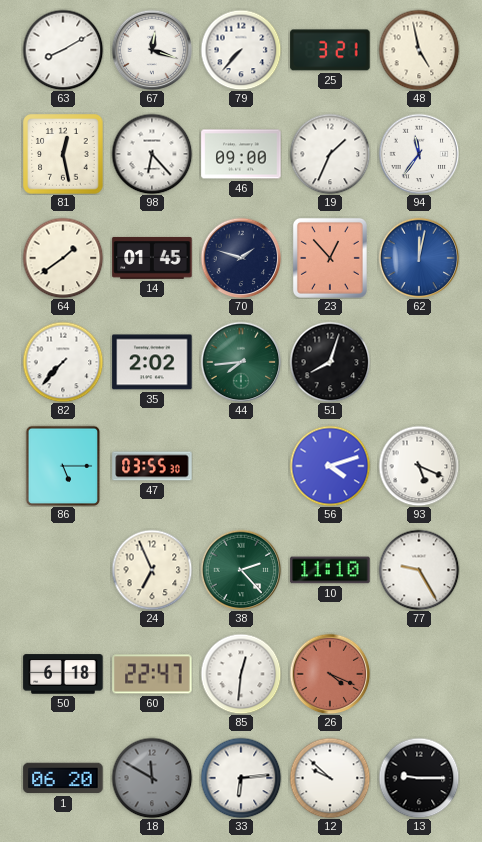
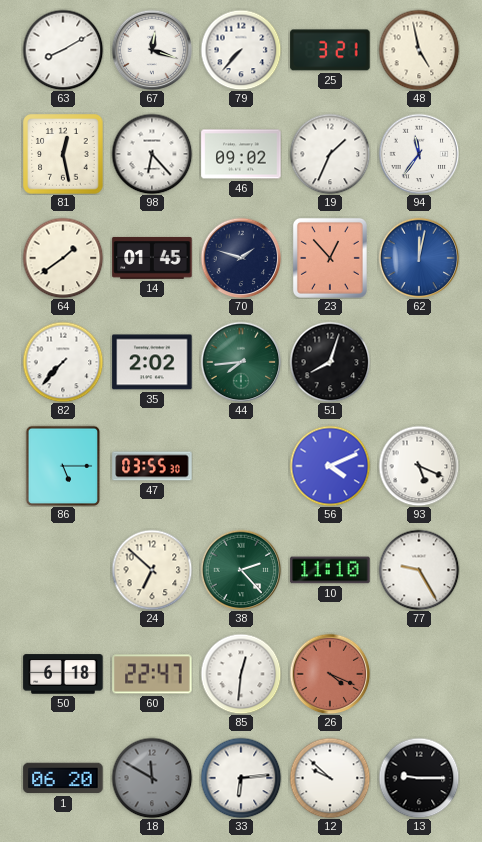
46: 09:00 -> 09:02 (241, 154)
56: 4:12 -> 4:11 (330, 466)
24: 6:56 -> 6:52 (152, 570)
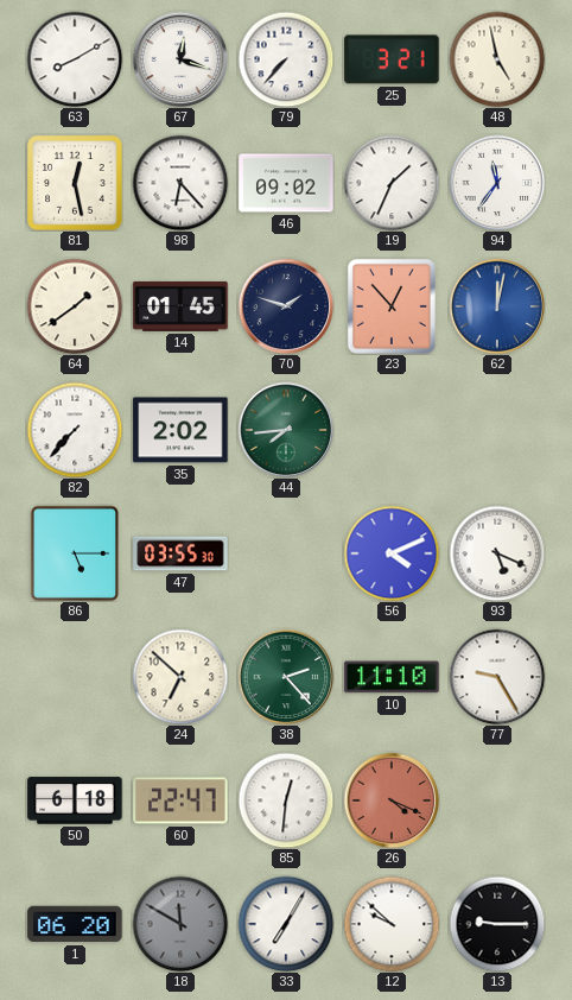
51: 8:03 -> none (330, 362)
33: 6:14 -> 7:05 (286, 924)
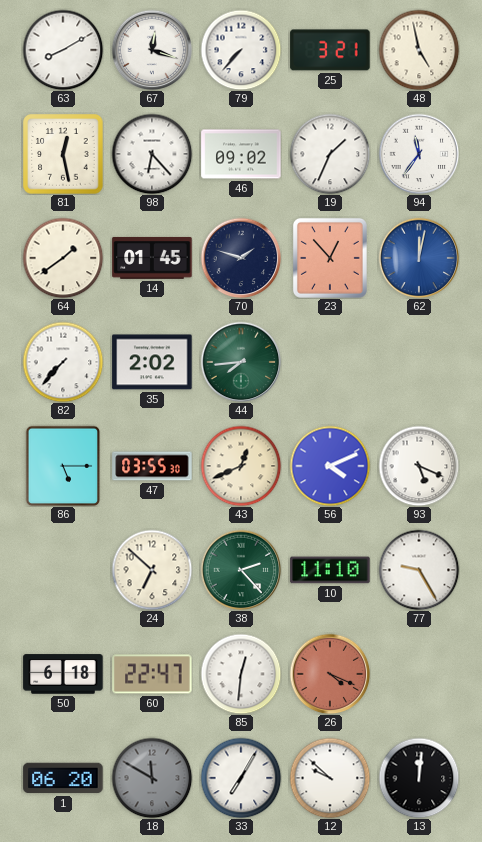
43: none -> 12:41 (241, 466)
13: 9:15 -> 12:01 (419, 778)
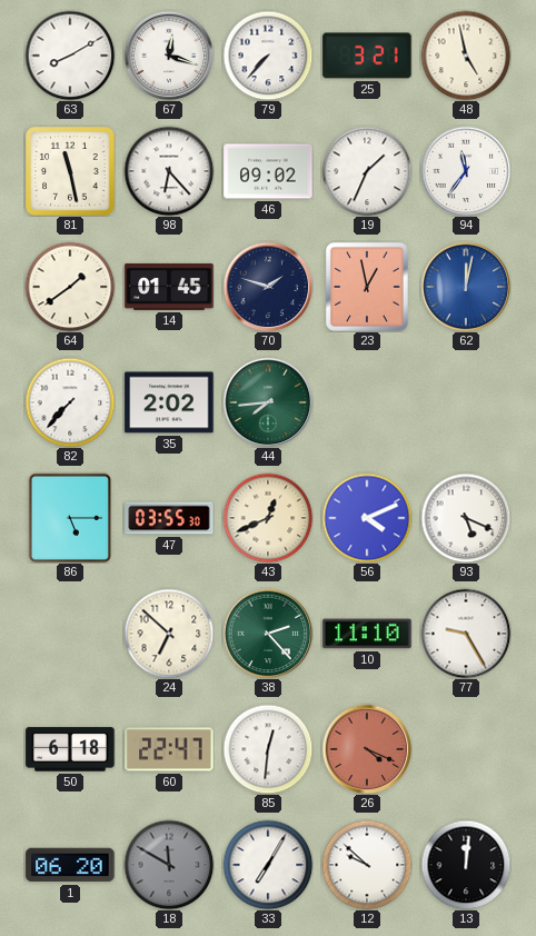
81: 12:28 -> 11:28 (70, 171)
23: 12:53 -> 12:58 (367, 287)
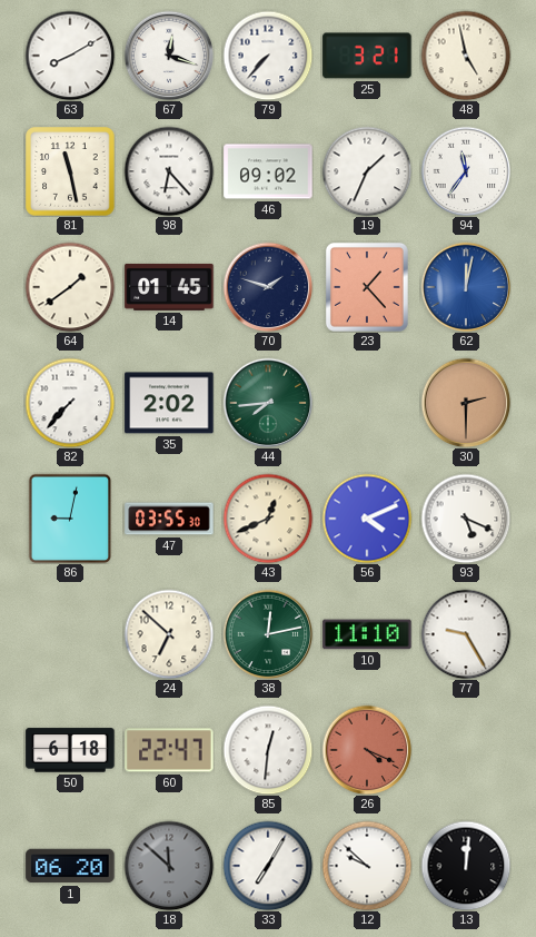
23: 12:58 -> 1:23 (367, 287)
30: none -> 2:30 (466, 403)
86: 5:15 -> 9:02 (70, 519)
38: 2:23 -> 12:13 (268, 634)
18: 11:50 -> 11:52 (169, 866)
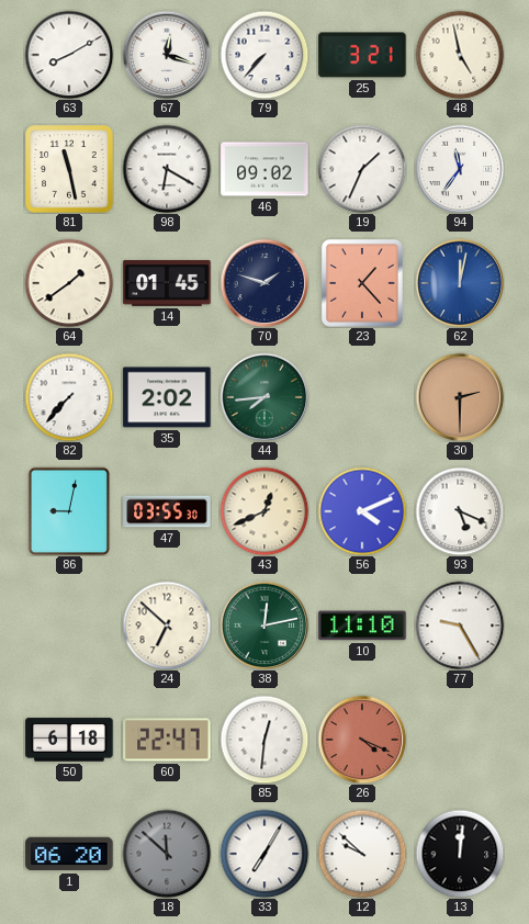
98: 6:23 -> 6:20 (167, 169)
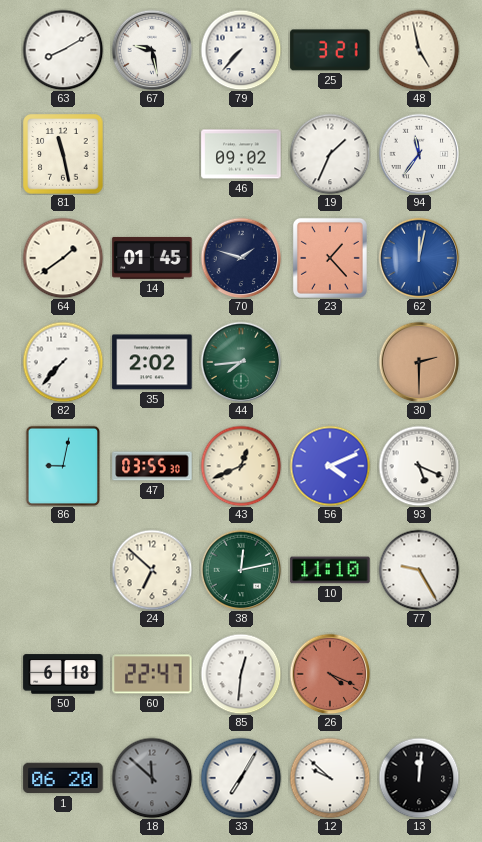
67: 12:18 -> 9:28 (152, 50)
98: 6:20 -> none (167, 169)
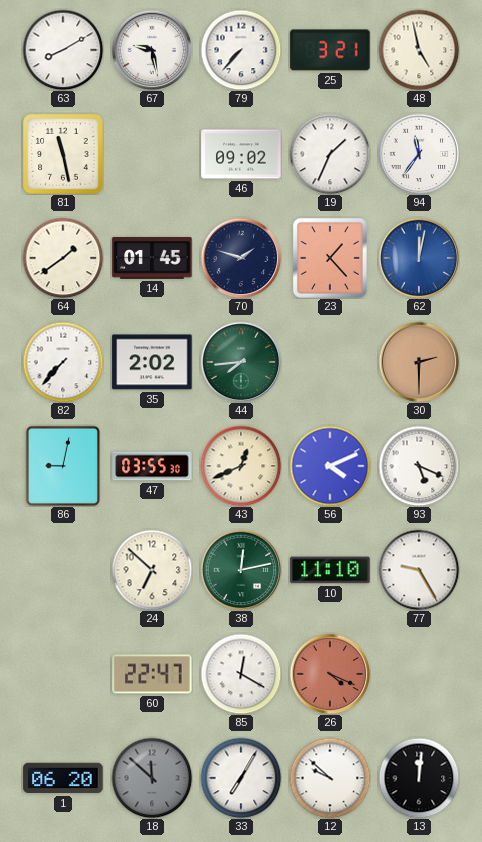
50: 6:18 -> none (63, 674)
85: 12:31 -> 12:20 (241, 674)
